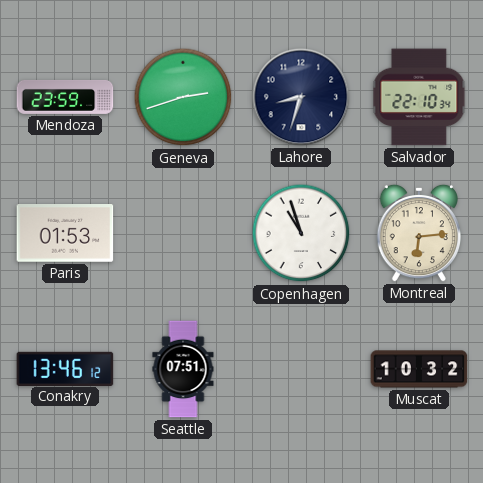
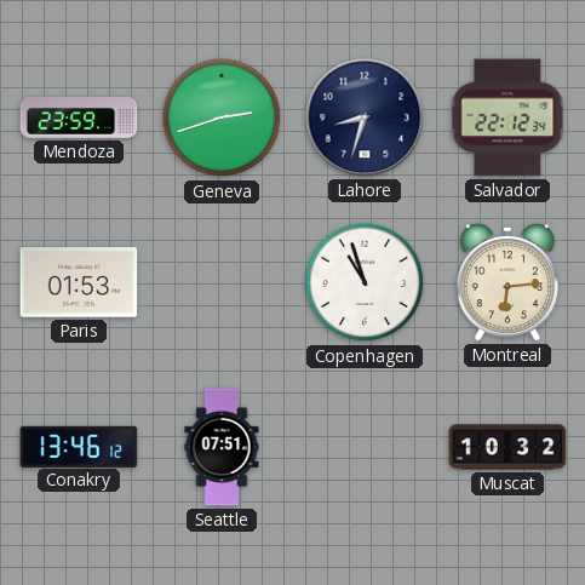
Salvador: 22:10 -> 22:12 (507, 117)
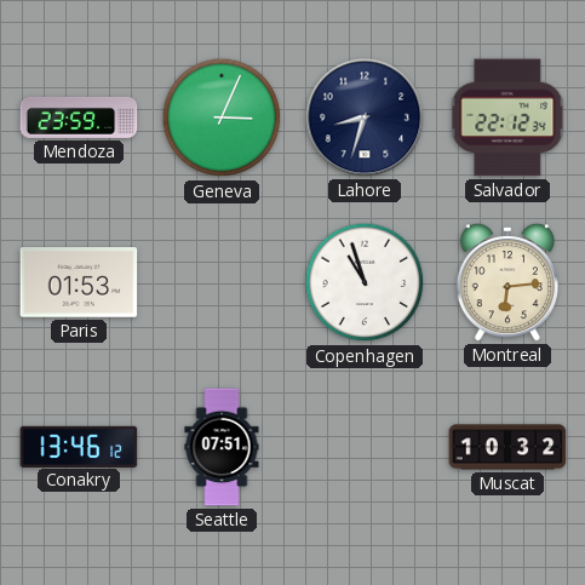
Geneva: 2:42 -> 3:04 (222, 117)
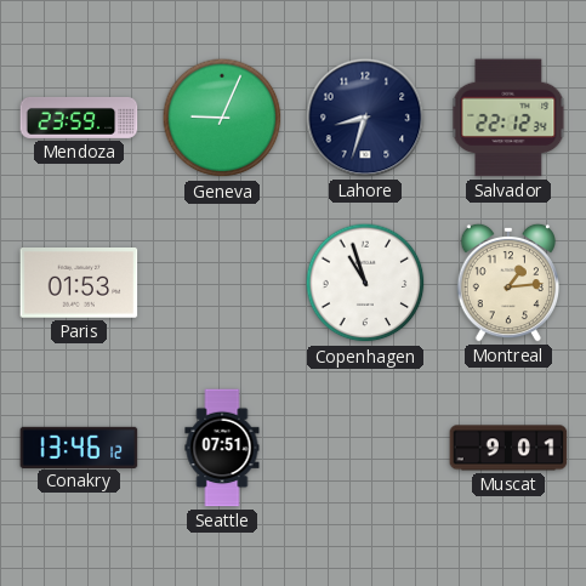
Geneva: 3:04 -> 9:04 (222, 118)
Montreal: 6:14 -> 1:14 (507, 283)
Muscat: 10:32 -> 9:01 (508, 448)
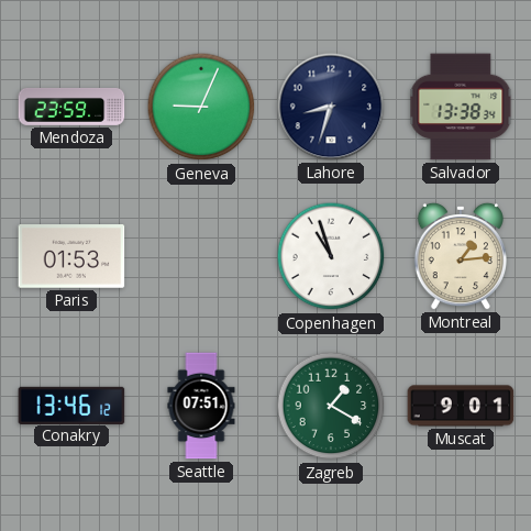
Salvador: 22:12 -> 13:38 (461, 107)
Zagreb: none -> 1:20 (331, 406)
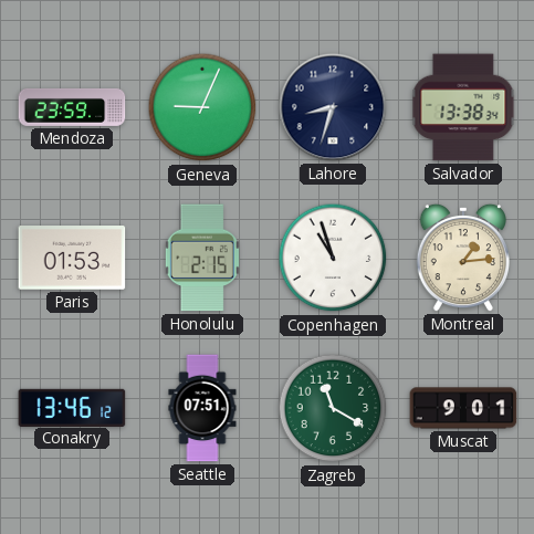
Honolulu: none -> 2:15 (202, 258)
Zagreb: 1:20 -> 11:20 (333, 408)
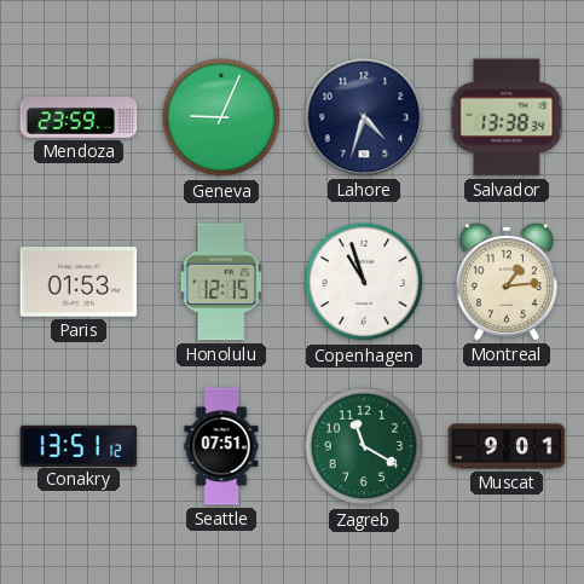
Lahore: 8:33 -> 4:33 (364, 117)
Honolulu: 2:15 -> 12:15 (221, 282)
Conakry: 13:46 -> 13:51 (79, 445)
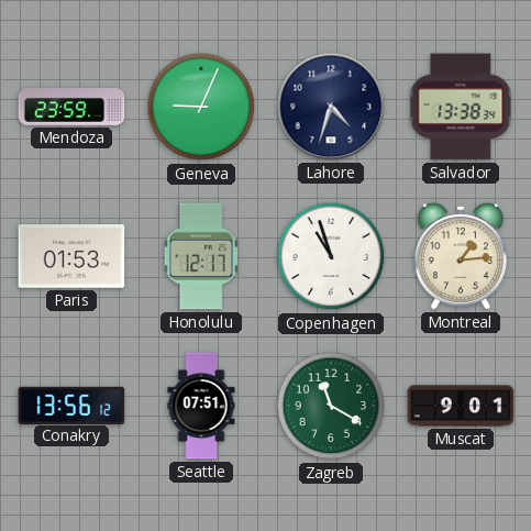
Honolulu: 12:15 -> 12:17 (201, 256)
Conakry: 13:51 -> 13:56 (71, 405)
